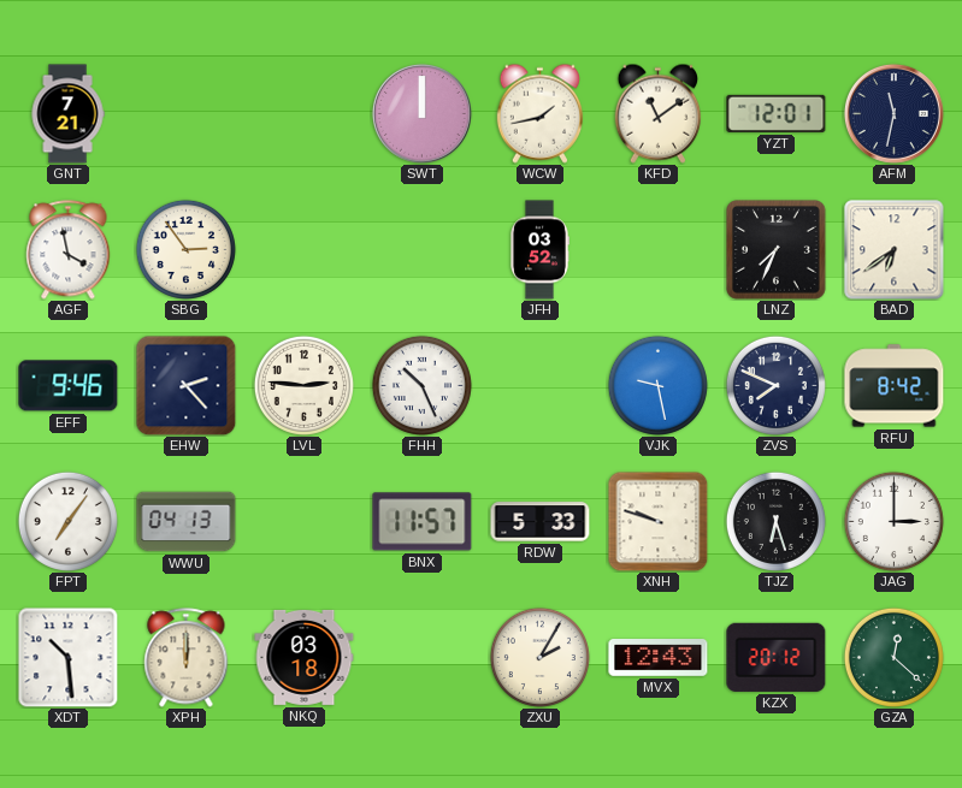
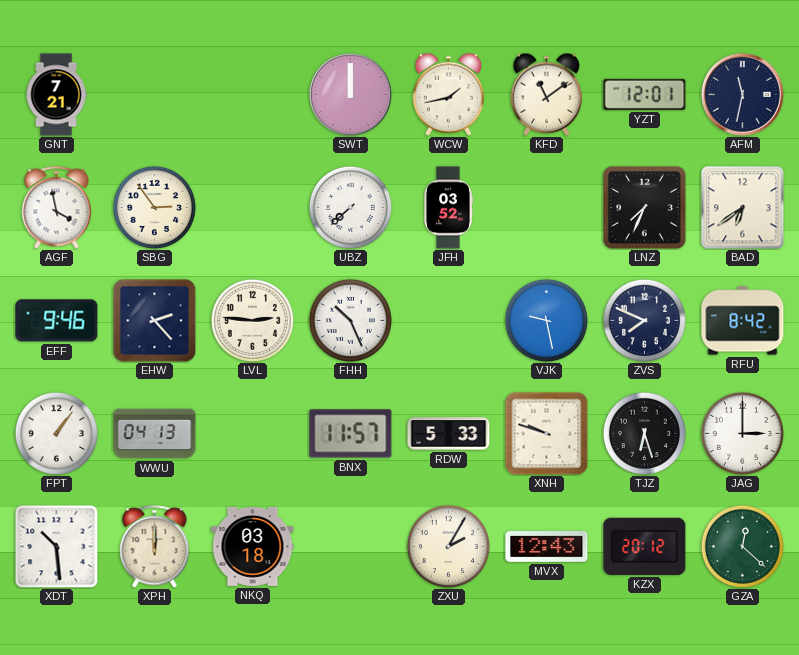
UBZ: none -> 7:38 (350, 207)
FPT: 7:06 -> 1:06 (56, 433)
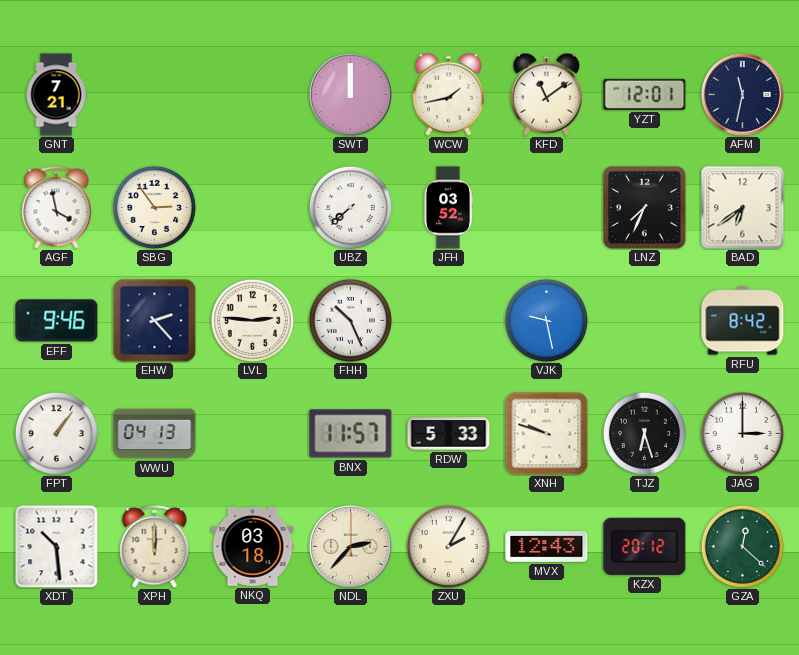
ZVS: 7:49 -> none (644, 320)
NDL: none -> 2:37 (350, 546)
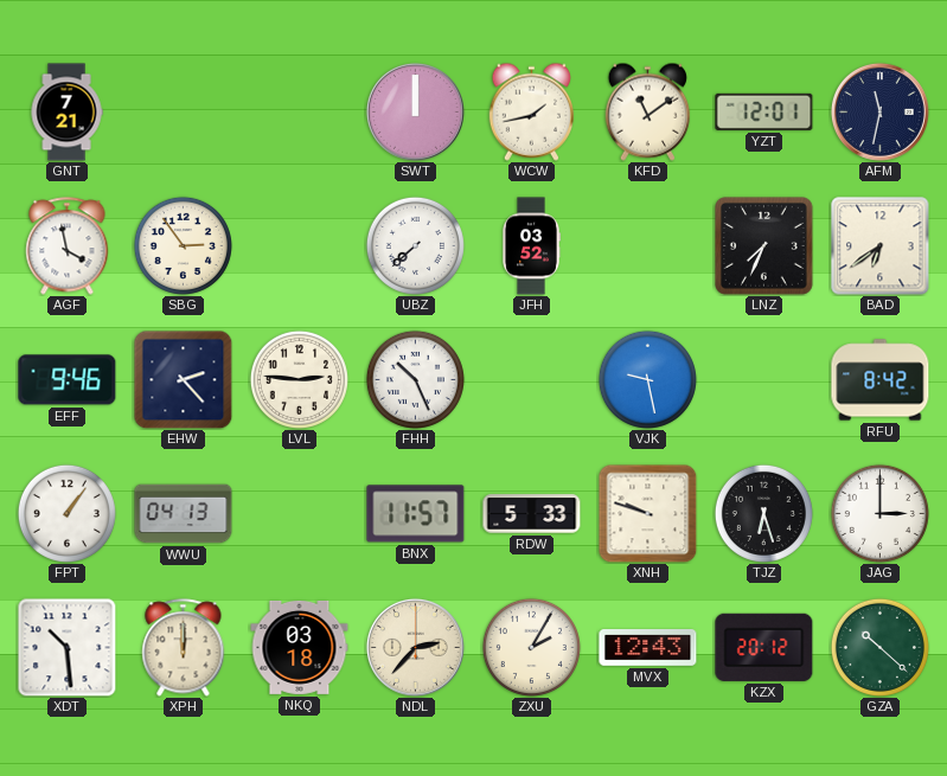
GZA: 12:22 -> 10:22 (879, 647)
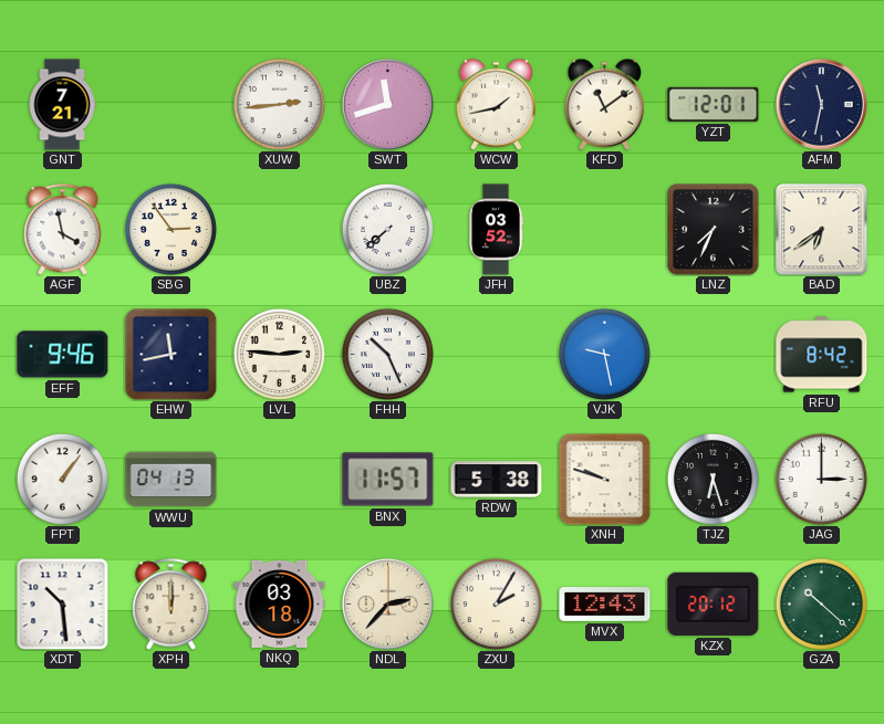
XUW: none -> 2:44 (279, 104)
SWT: 12:00 -> 11:42 (387, 104)
EHW: 2:23 -> 11:43 (170, 354)
RDW: 5:33 -> 5:38 (497, 480)
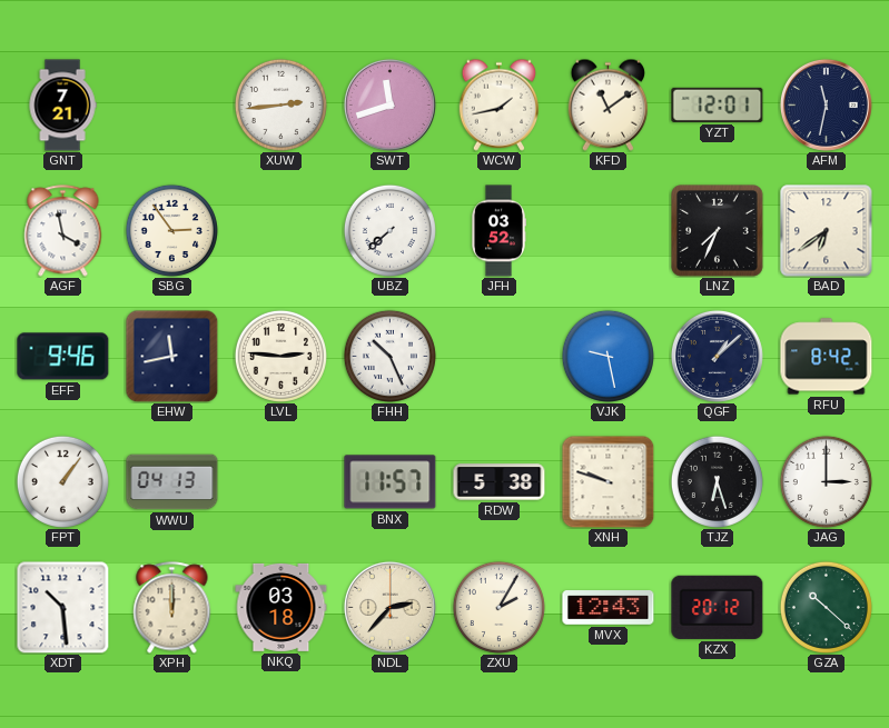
QGF: none -> 1:08 (717, 356)
